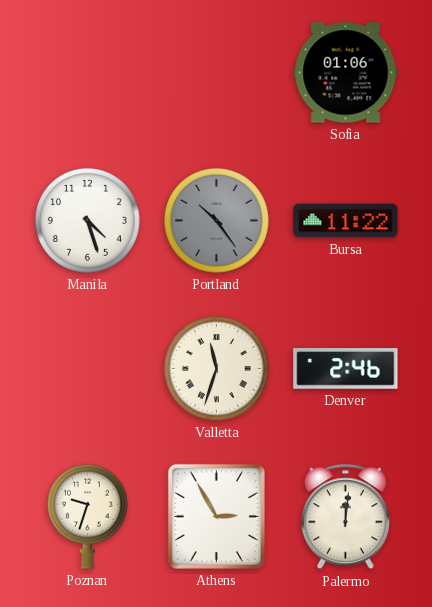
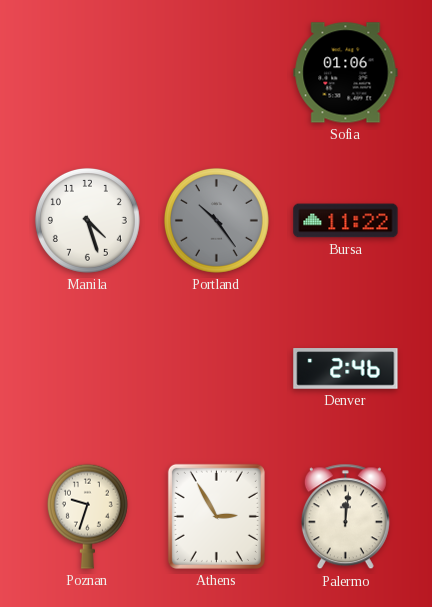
Valletta: 11:33 -> none (216, 368)
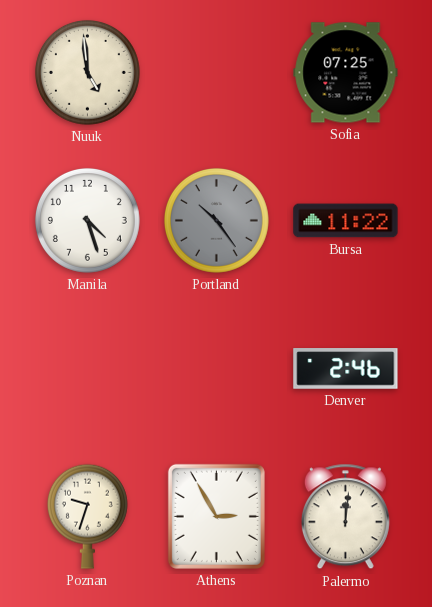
Nuuk: none -> 4:59 (87, 72)
Sofia: 01:06 -> 07:25 (346, 73)
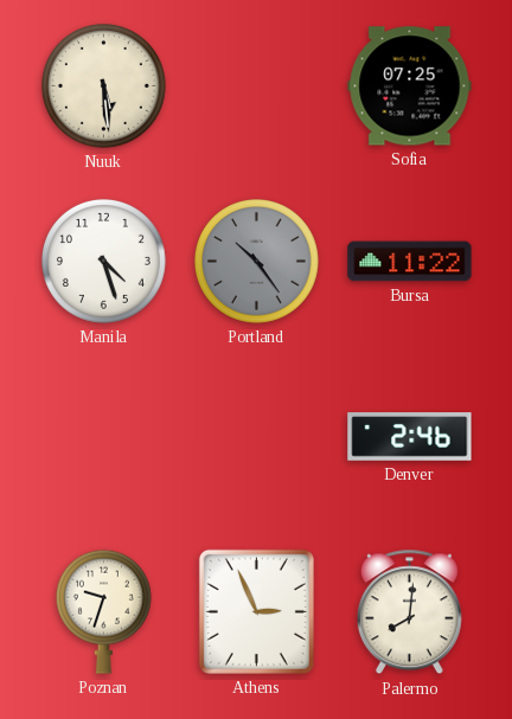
Nuuk: 4:59 -> 5:29 (103, 85)
Athens: 2:55 -> 2:56 (256, 611)
Palermo: 12:01 -> 8:01 (409, 612)
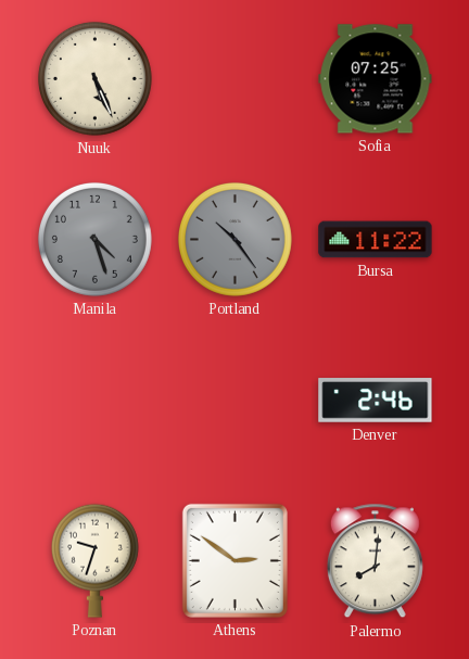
Nuuk: 5:29 -> 5:26 (94, 78)
Manila dial: white -> grey (94, 239)
Athens: 2:56 -> 2:51 (234, 560)
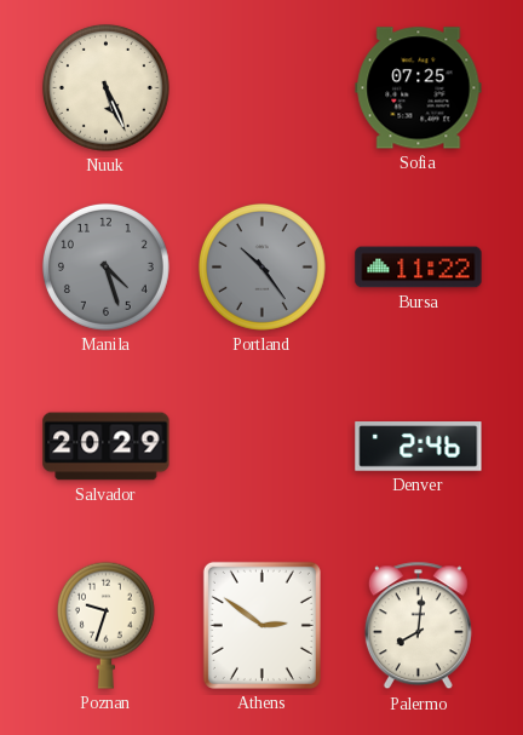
Salvador: none -> 20:29 (107, 447)
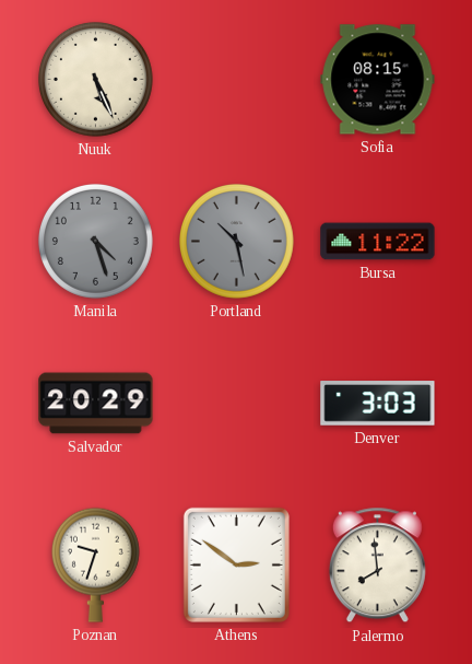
Sofia: 07:25 -> 08:15 (378, 80)
Portland: 10:24 -> 10:28 (236, 241)
Denver: 2:46 -> 3:03 (378, 404)
Palermo: 8:01 -> 7:59 (377, 566)
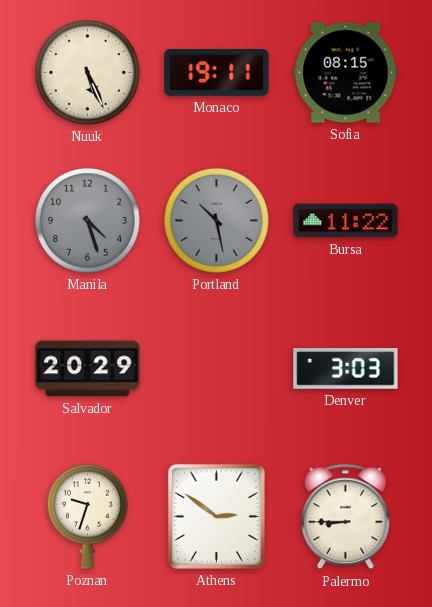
Monaco: none -> 19:11 (217, 73)
Palermo: 7:59 -> 8:45 (345, 517)
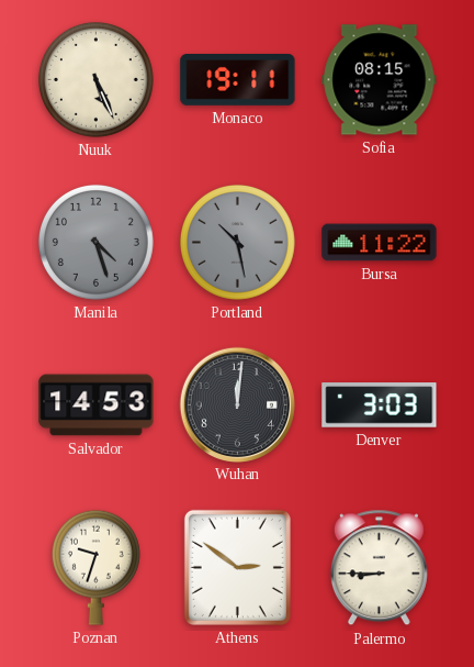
Salvador: 20:29 -> 14:53 (97, 405)
Wuhan: none -> 12:01 (237, 404)
